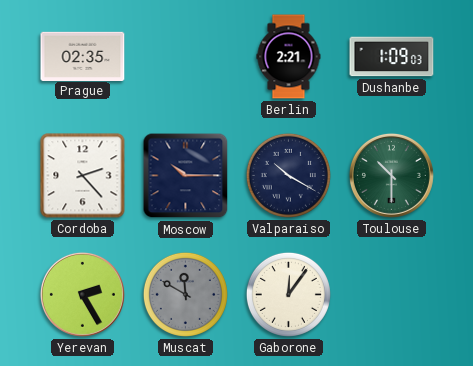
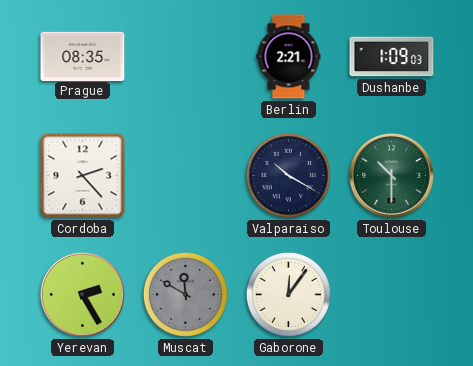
Prague: 02:35 -> 08:35 (83, 56)
Moscow: 10:15 -> none (186, 176)
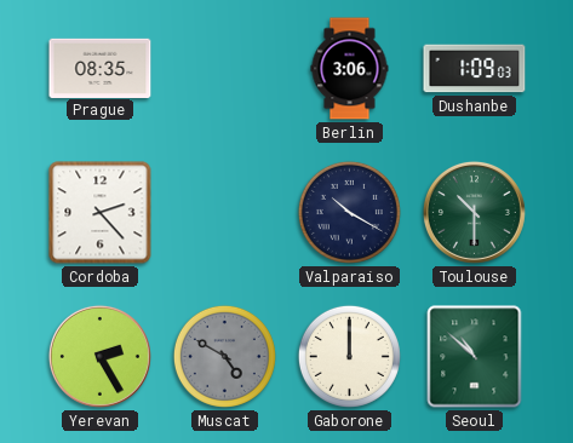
Berlin: 2:21 -> 3:06 (350, 69)
Muscat: 11:50 -> 4:50 (224, 356)
Gaborone: 12:06 -> 12:00 (349, 356)
Seoul: none -> 10:52 (475, 357)
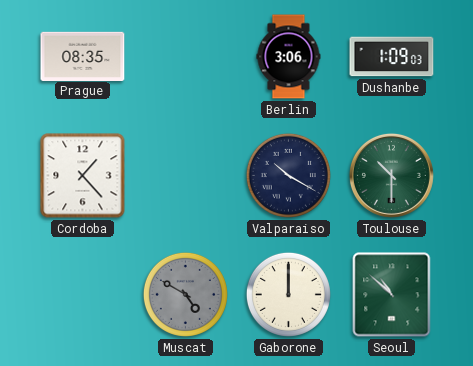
Cordoba: 2:23 -> 1:23 (83, 176)
Yerevan: 2:25 -> none (99, 356)
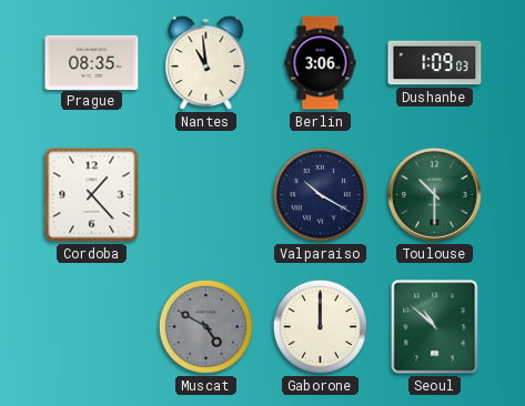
Nantes: none -> 10:59 (206, 63)
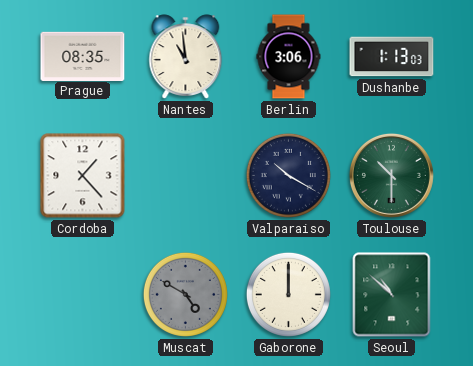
Dushanbe: 1:09 -> 1:13 (392, 57)
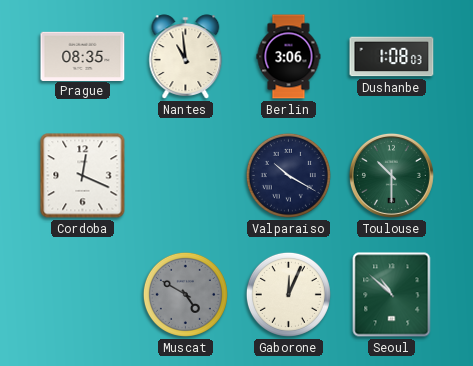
Dushanbe: 1:13 -> 1:08 (392, 57)
Cordoba: 1:23 -> 12:19 (83, 176)
Gaborone: 12:00 -> 12:04 (288, 294)
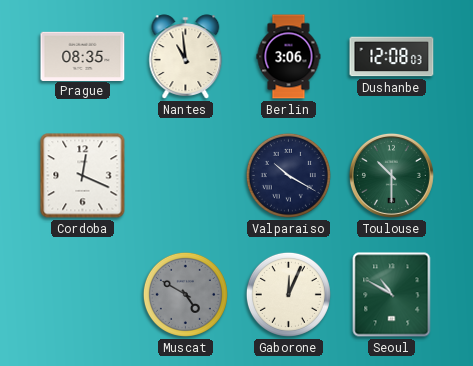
Dushanbe: 1:08 -> 12:08 (392, 57)
Seoul: 10:52 -> 10:50 (392, 295)
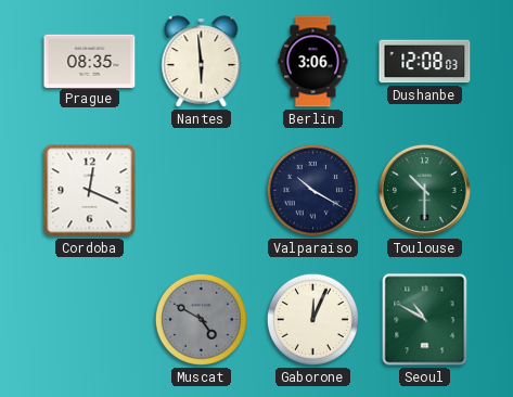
Nantes: 10:59 -> 5:59 (202, 62)
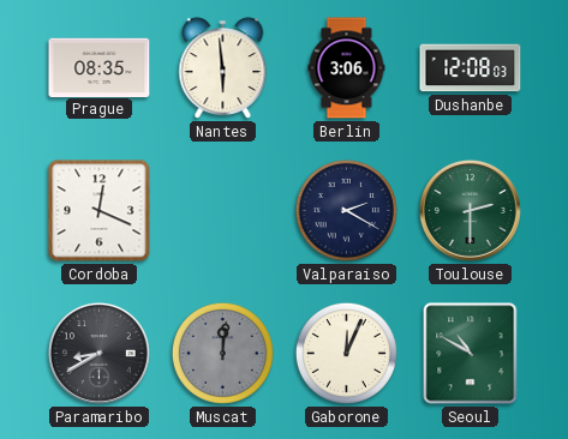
Valparaiso: 10:20 -> 2:20 (346, 210)
Toulouse: 10:30 -> 2:30 (470, 210)
Paramaribo: none -> 8:40 (98, 353)
Muscat: 4:50 -> 12:01 (222, 353)
